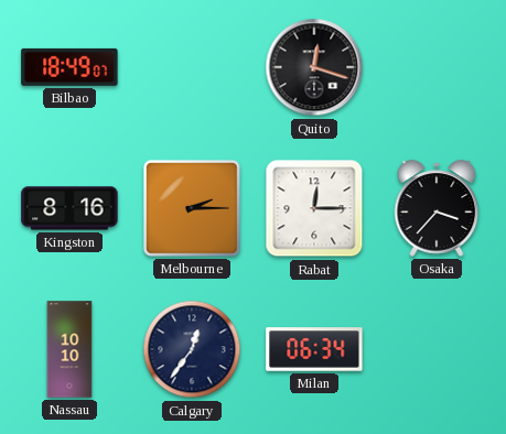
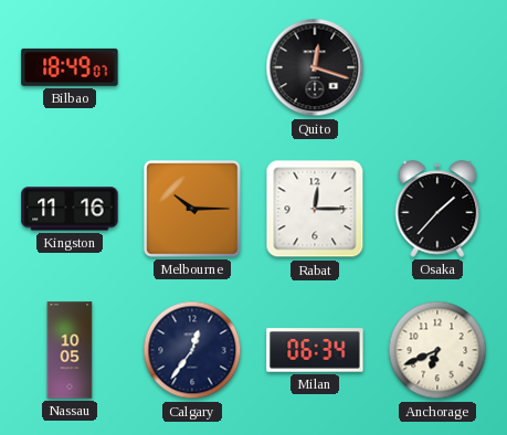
Kingston: 8:16 -> 11:16 (70, 209)
Melbourne: 2:15 -> 10:15 (192, 209)
Osaka: 3:37 -> 1:37 (437, 209)
Nassau: 10:10 -> 10:05 (70, 350)
Anchorage: none -> 6:41 (437, 350)
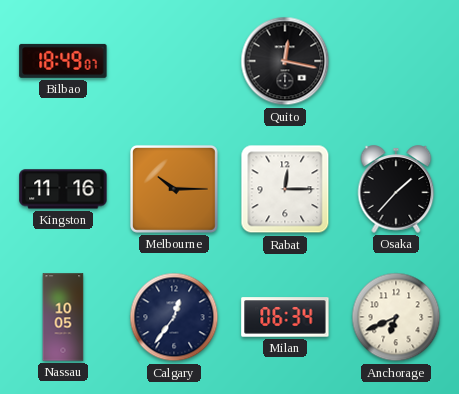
Quito: 12:18 -> 12:17 (285, 61)
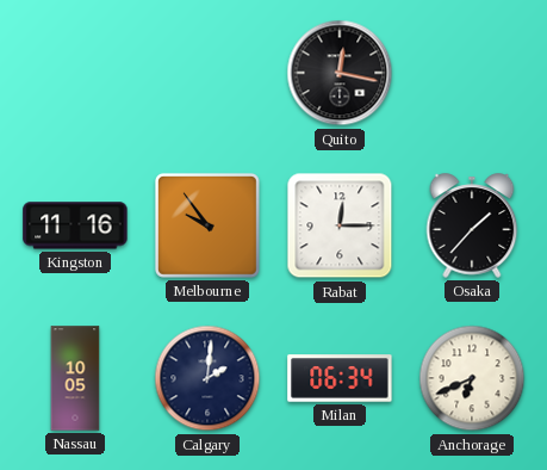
Bilbao: 18:49 -> none (63, 61)
Melbourne: 10:15 -> 9:54 (207, 225)
Calgary: 12:36 -> 2:01 (207, 378)
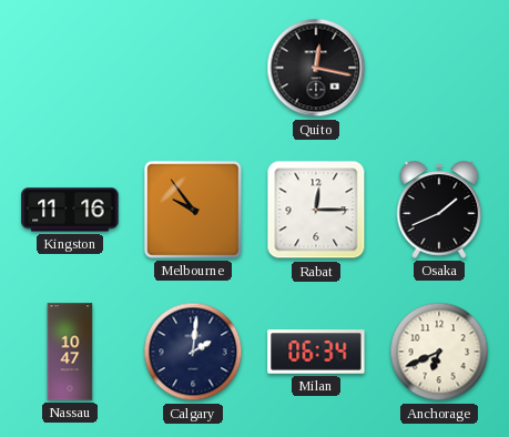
Osaka: 1:37 -> 1:41 (439, 210)
Nassau: 10:05 -> 10:47 (70, 352)
